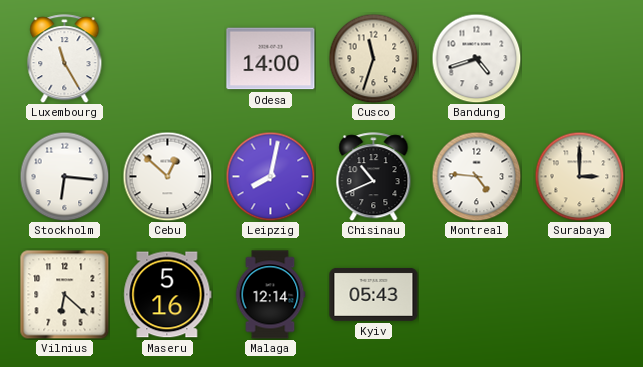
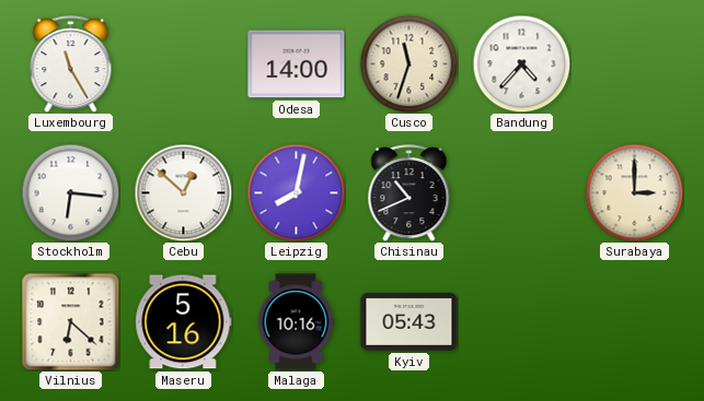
Bandung: 4:42 -> 4:37 (521, 63)
Montreal: 4:46 -> none (476, 176)
Malaga: 12:14 -> 10:16 (296, 322)
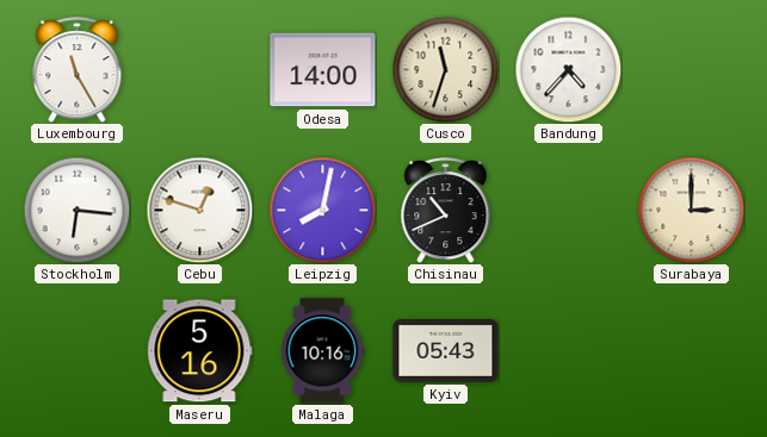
Cebu: 12:52 -> 12:48 (199, 210)
Vilnius: 6:22 -> none (70, 321)
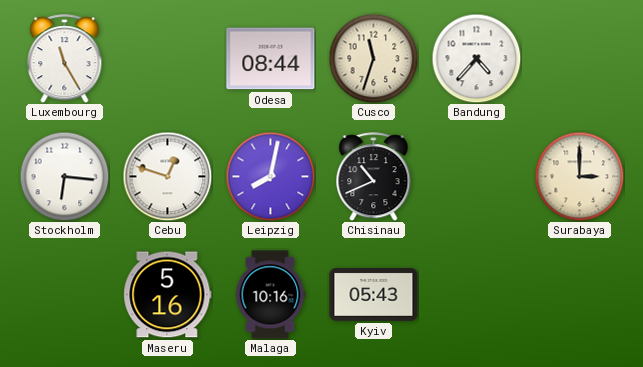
Odesa: 14:00 -> 08:44 (271, 59)
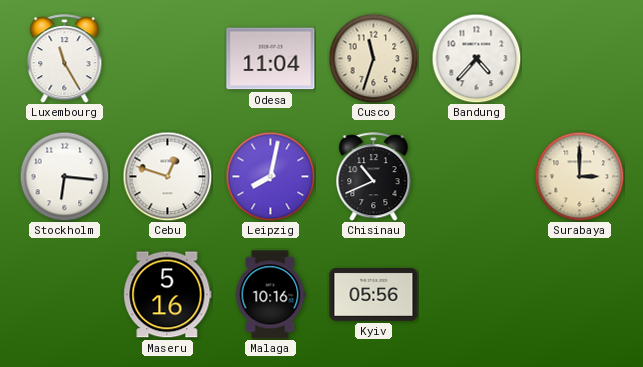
Odesa: 08:44 -> 11:04 (271, 59)
Kyiv: 05:43 -> 05:56 (374, 294)
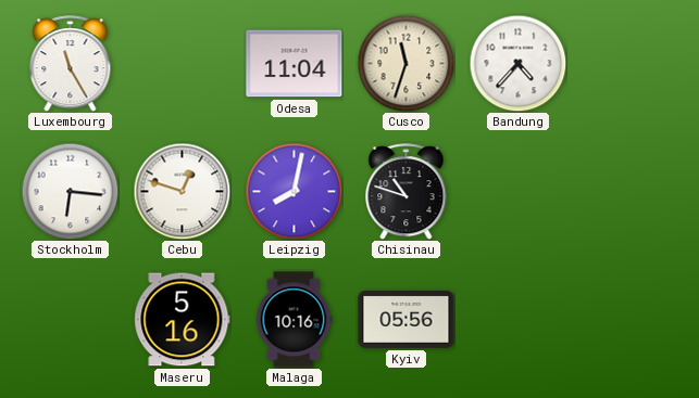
Chisinau: 10:41 -> 10:48 (407, 192)
Surabaya: 3:00 -> none (579, 176)
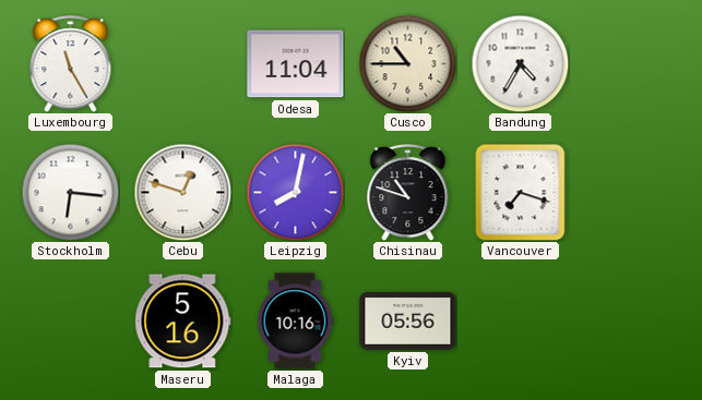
Cusco: 11:33 -> 10:45 (407, 63)
Bandung: 4:37 -> 4:35 (520, 63)
Vancouver: none -> 7:18 (521, 192)
